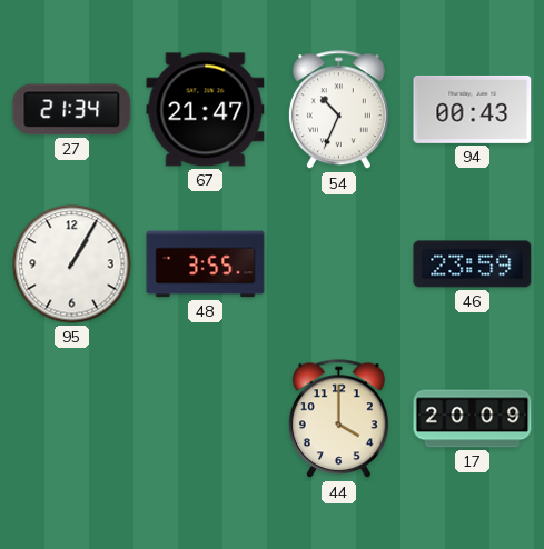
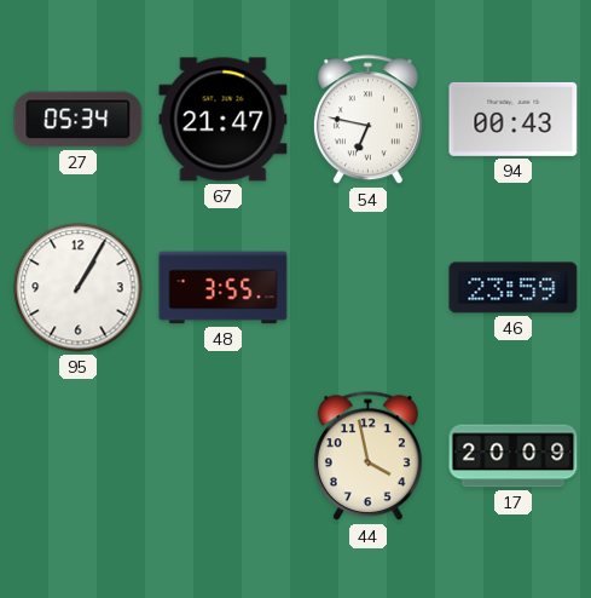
27: 21:34 -> 05:34 (79, 120)
54: 10:34 -> 6:47 (367, 120)
44: 4:00 -> 3:58 (367, 456)
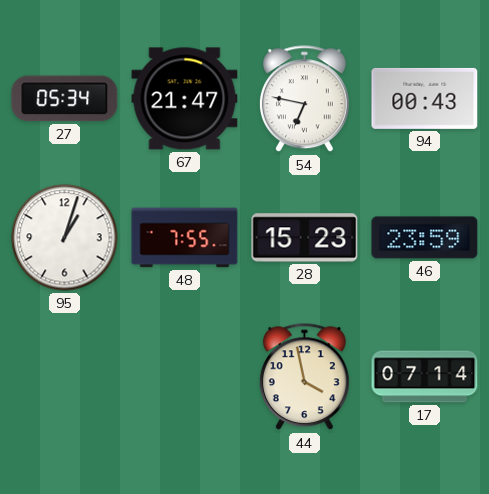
95: 1:05 -> 1:03 (65, 238)
48: 3:55 -> 7:55 (185, 238)
28: none -> 15:23 (305, 238)
17: 20:09 -> 07:14 (425, 377)
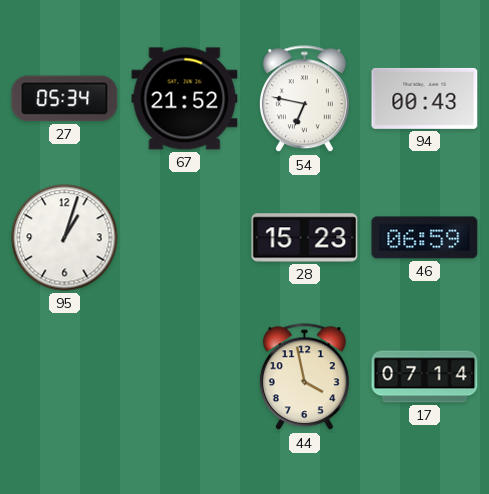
67: 21:47 -> 21:52 (185, 99)
48: 7:55 -> none (185, 238)
46: 23:59 -> 06:59 (425, 238)
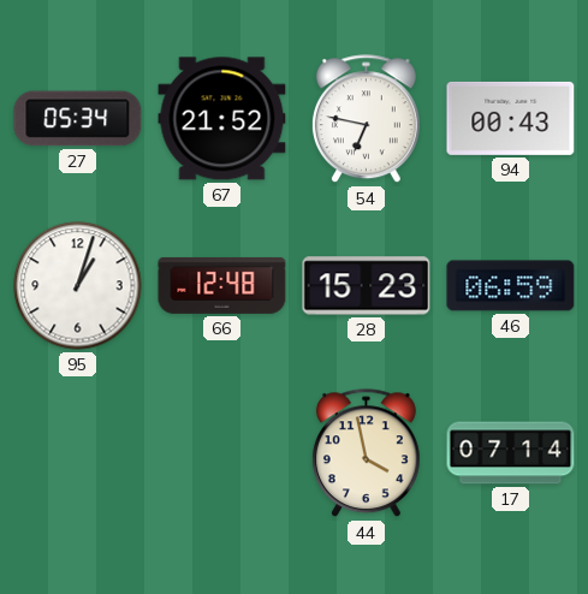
66: none -> 12:48 (222, 285)
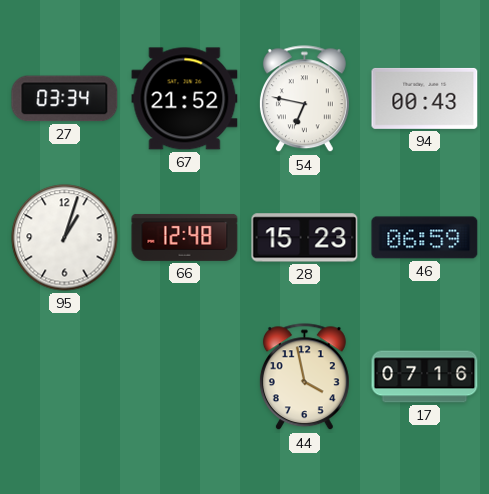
27: 05:34 -> 03:34 (65, 99)
17: 07:14 -> 07:16 (425, 377)
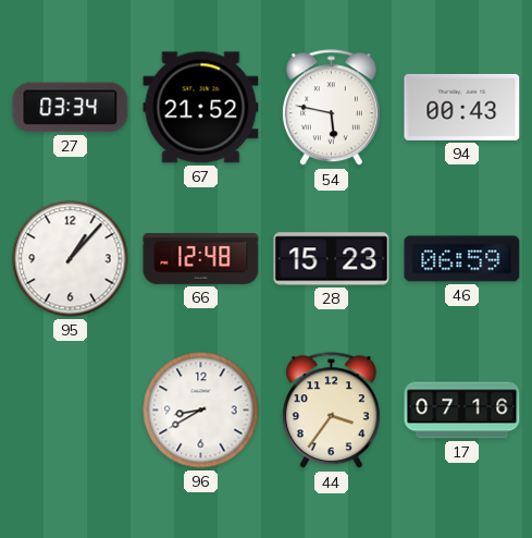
54: 6:47 -> 5:47 (331, 108)
95: 1:03 -> 1:07 (71, 259)
96: none -> 8:40 (201, 411)
44: 3:58 -> 3:36 (331, 411)
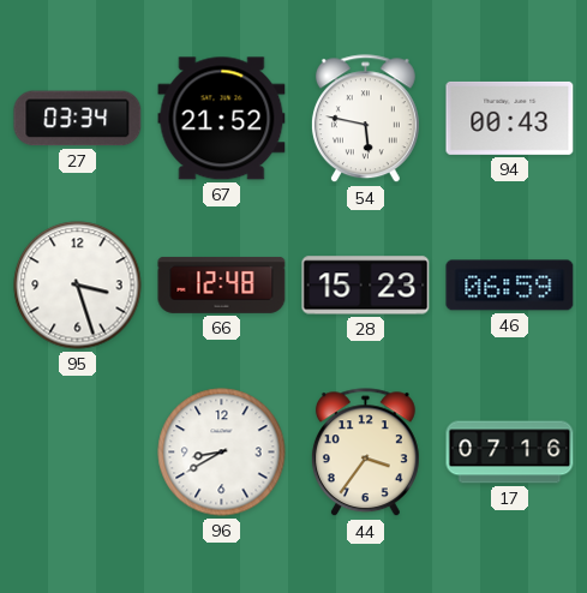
95: 1:07 -> 3:27 (78, 286)
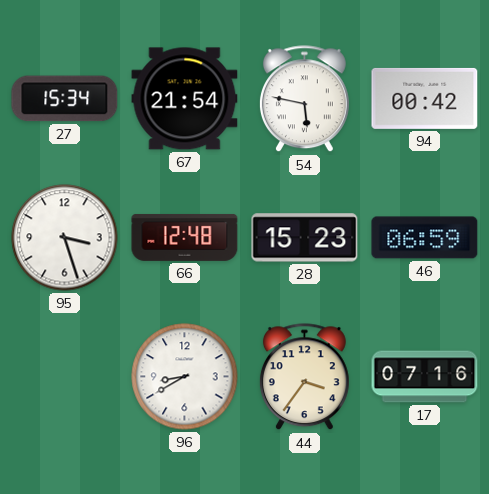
27: 03:34 -> 15:34 (65, 99)
67: 21:52 -> 21:54 (185, 99)
94: 00:43 -> 00:42 (425, 98)
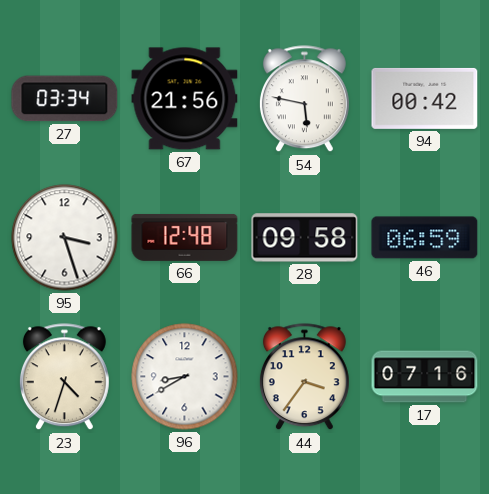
27: 15:34 -> 03:34 (65, 99)
67: 21:54 -> 21:56 (185, 99)
28: 15:23 -> 09:58 (305, 238)
23: none -> 4:33 (64, 377)
